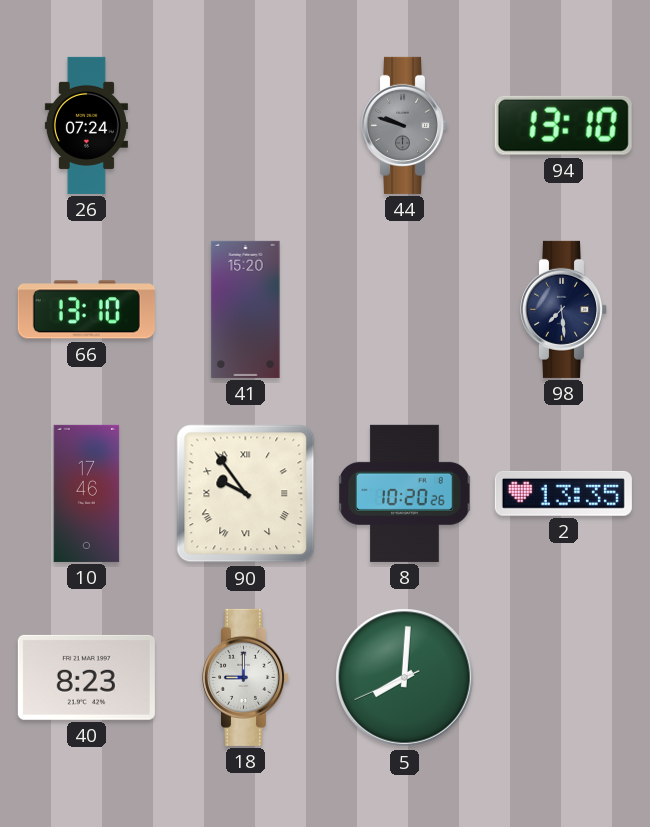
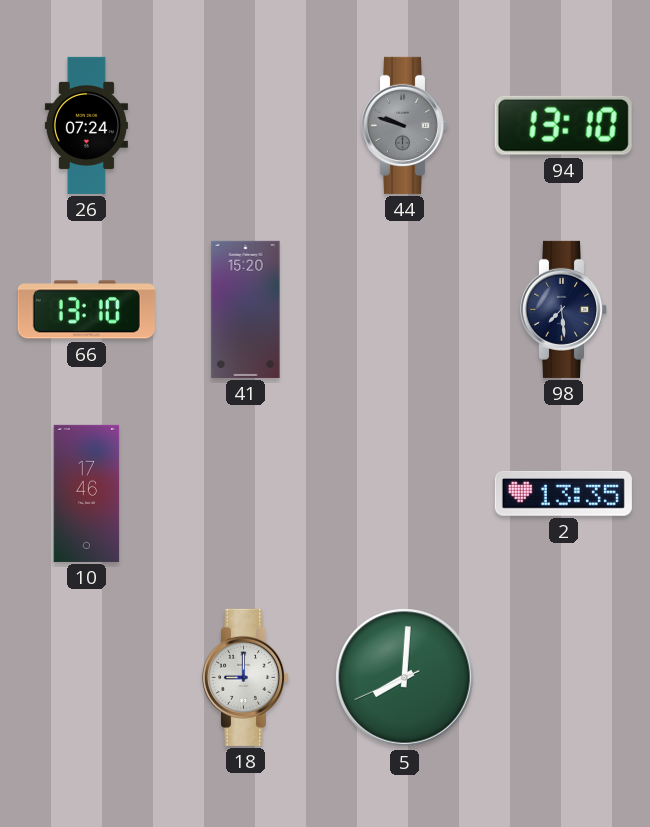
90: 9:54 -> none (246, 494)
8: 10:20 -> none (405, 493)
40: 8:23 -> none (86, 677)
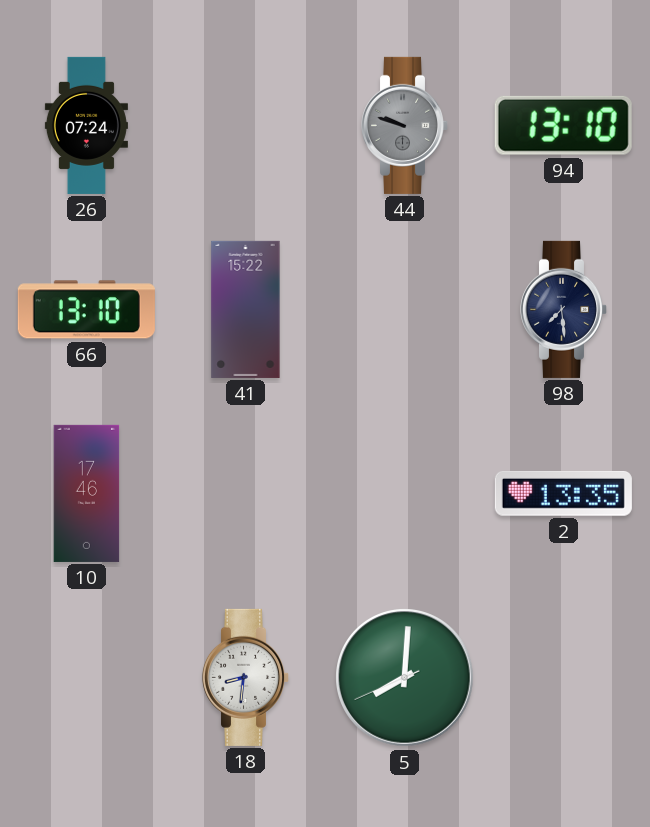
41: 15:20 -> 15:22 (246, 309)
18: 9:00 -> 8:31 (246, 677)
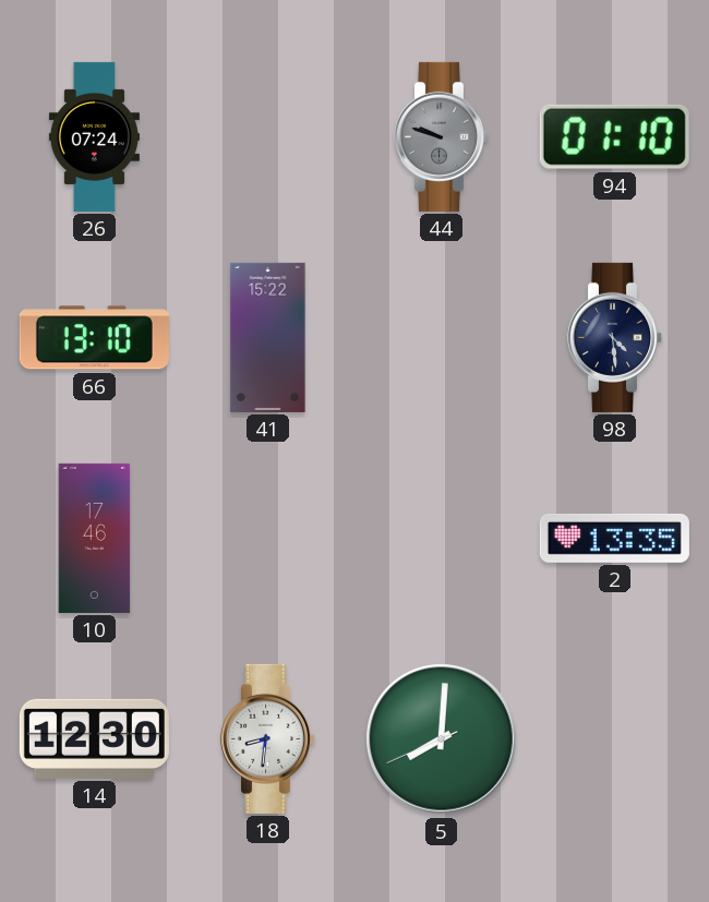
94: 13:10 -> 01:10 (614, 136)
98: 7:29 -> 4:29 (615, 337)
14: none -> 12:30 (94, 738)
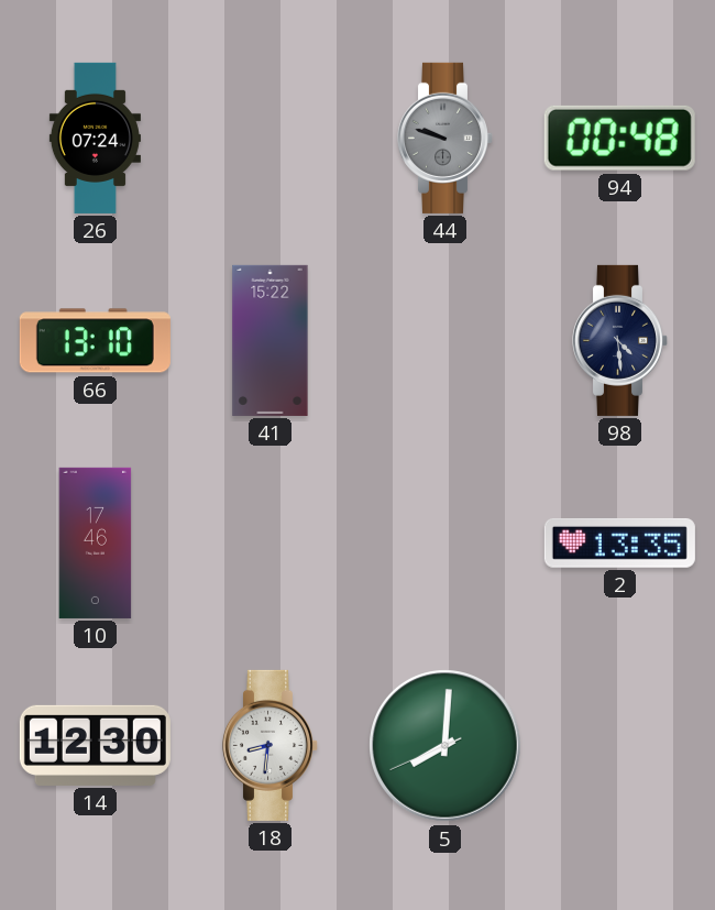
94: 01:10 -> 00:48 (619, 138)
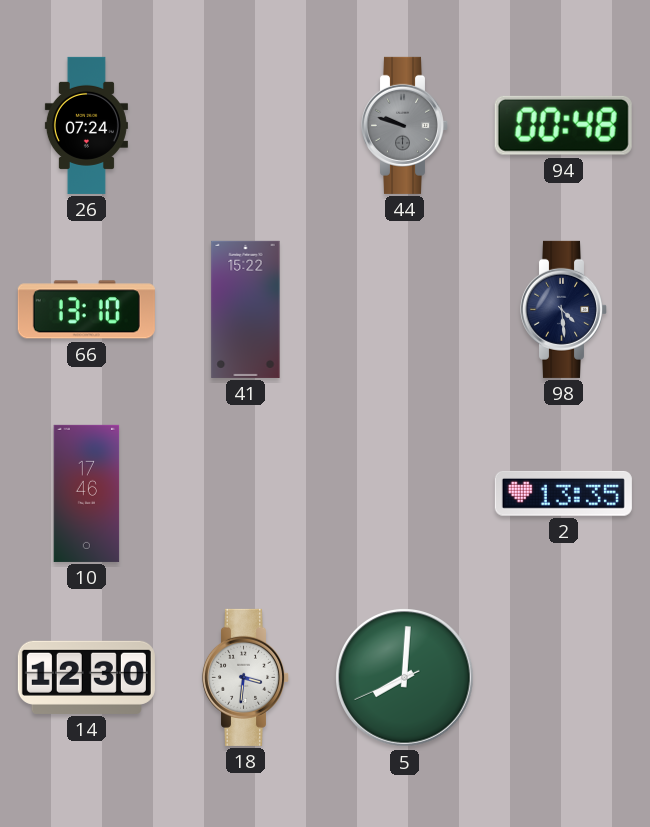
18: 8:31 -> 3:31 (246, 677)
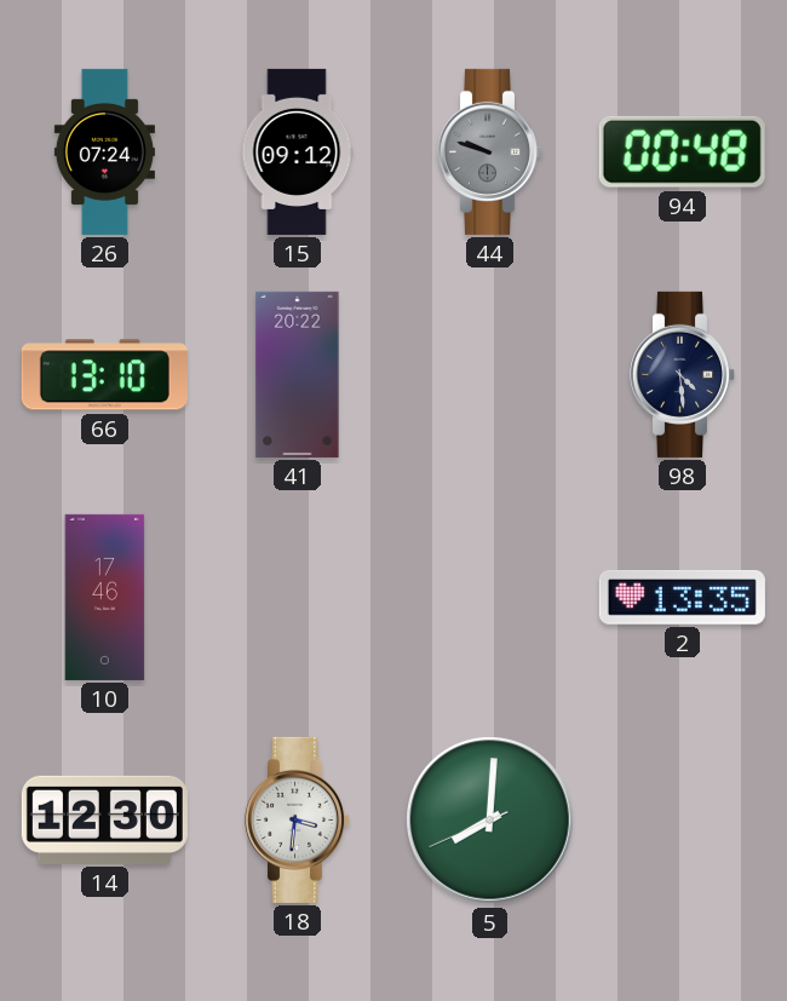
15: none -> 09:12 (297, 151)
41: 15:22 -> 20:22 (298, 374)
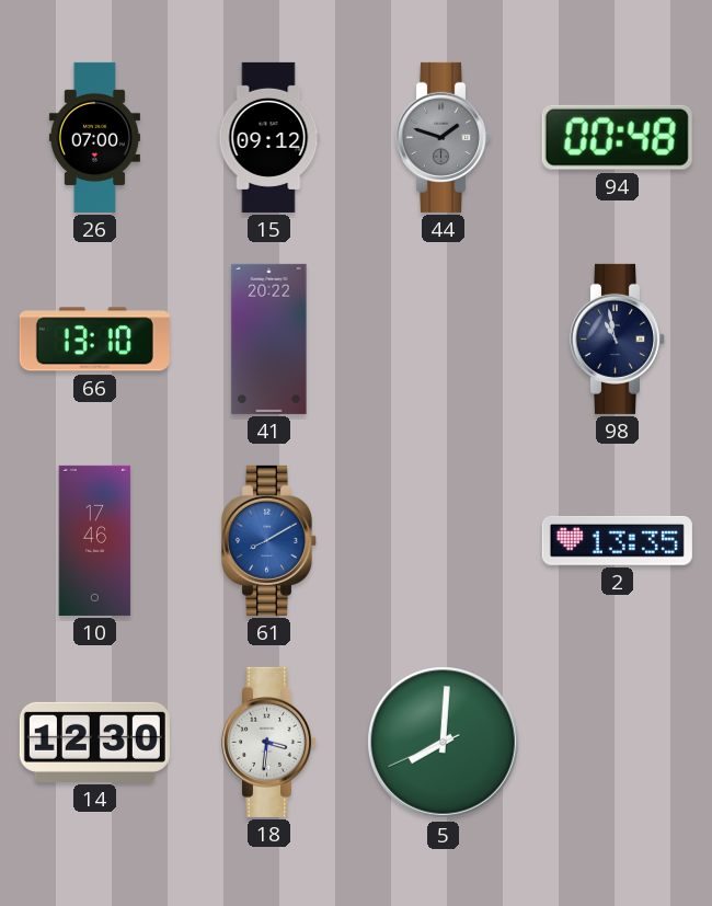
26: 07:24 -> 07:00 (94, 137)
44: 9:48 -> 1:48 (444, 137)
98: 4:29 -> 10:58 (618, 339)
61: none -> 8:10 (269, 540)
